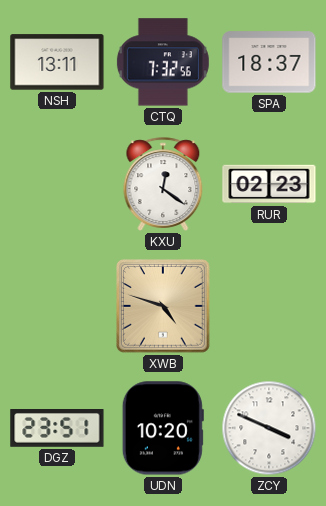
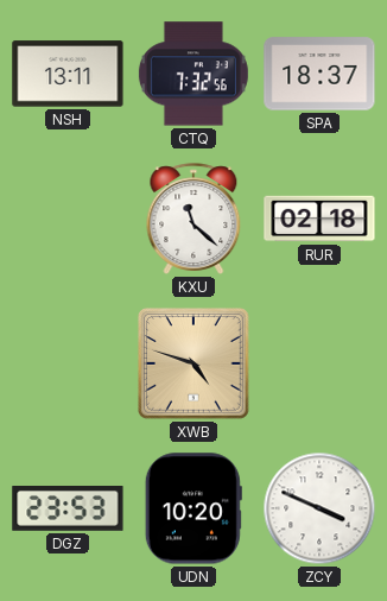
KXU: 12:21 -> 11:22 (193, 219)
RUR: 02:23 -> 02:18 (319, 219)
DGZ: 23:51 -> 23:53 (68, 508)
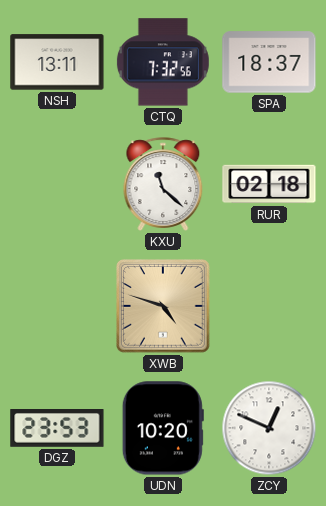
ZCY: 3:49 -> 12:49 (269, 428)
